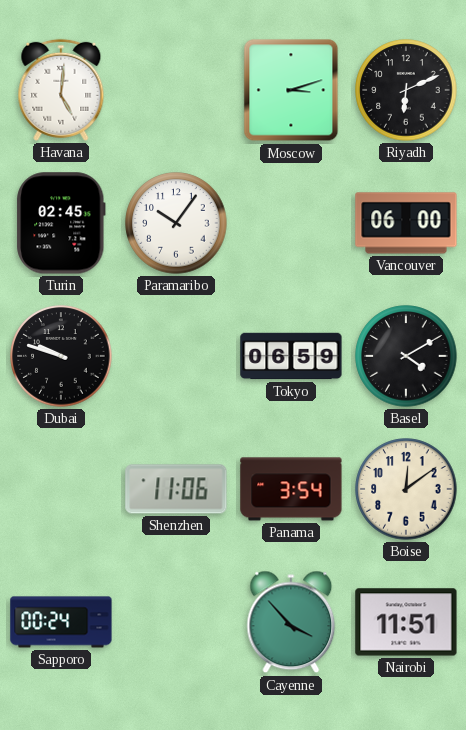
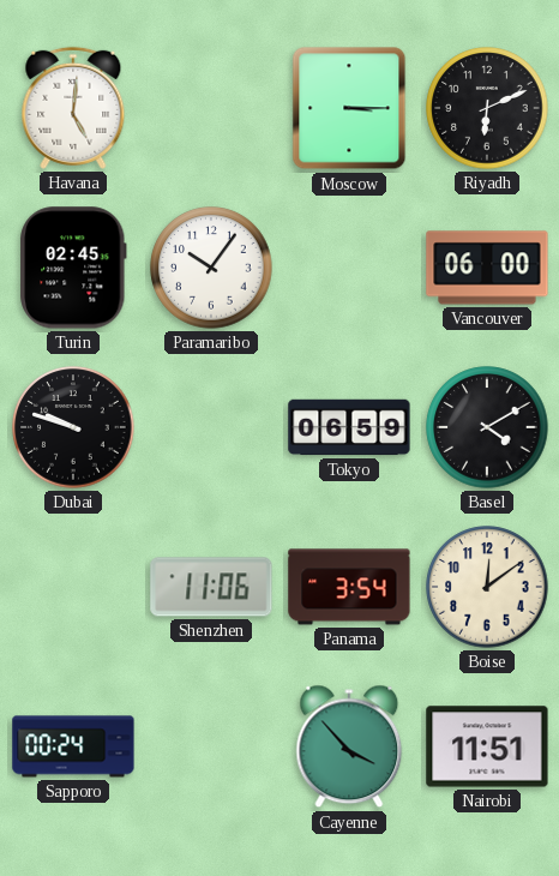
Moscow: 3:12 -> 3:15 (349, 108)
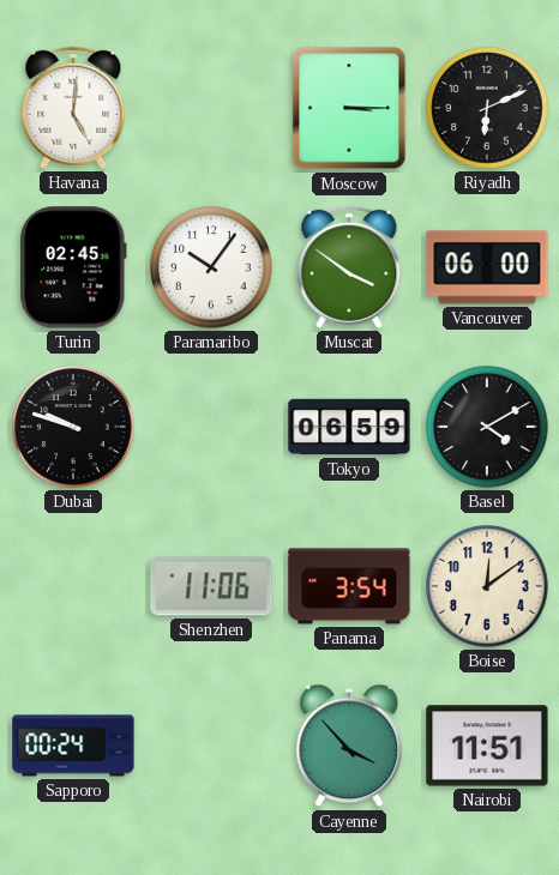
Muscat: none -> 3:51 (349, 267)
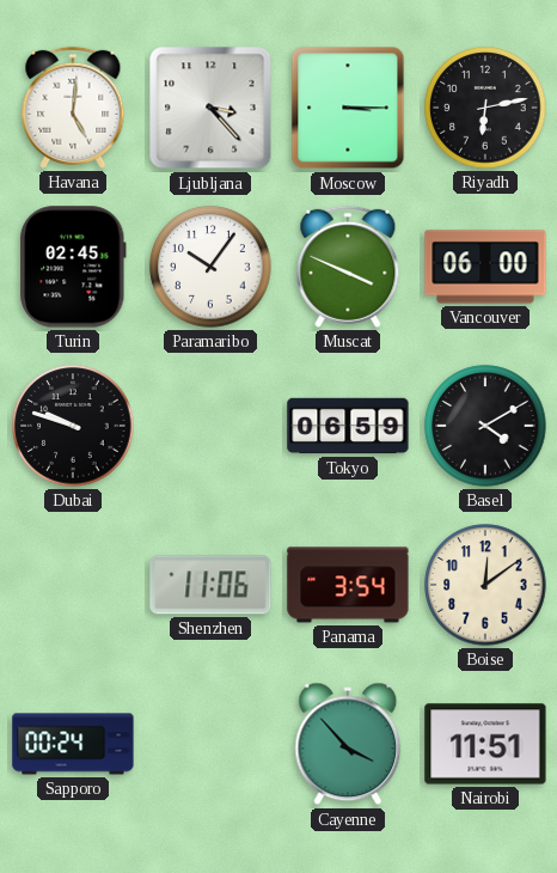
Ljubljana: none -> 3:23 (210, 108)
Riyadh: 6:11 -> 6:13 (485, 108)
Muscat: 3:51 -> 3:49 (348, 267)
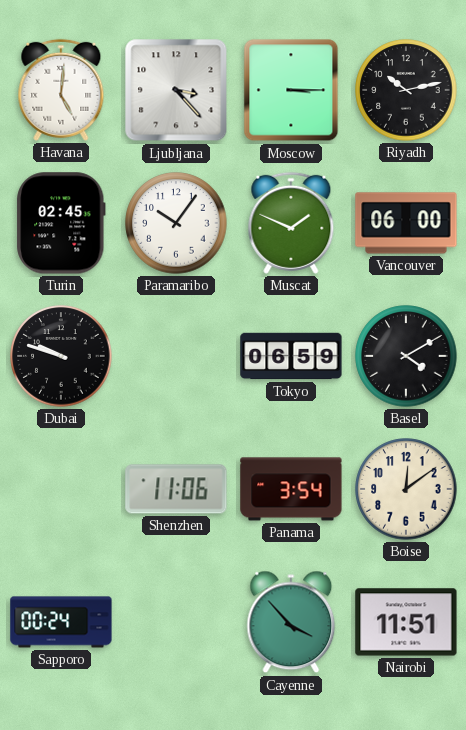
Riyadh: 6:13 -> 10:13 (406, 90)
Muscat: 3:49 -> 1:49 (291, 223)
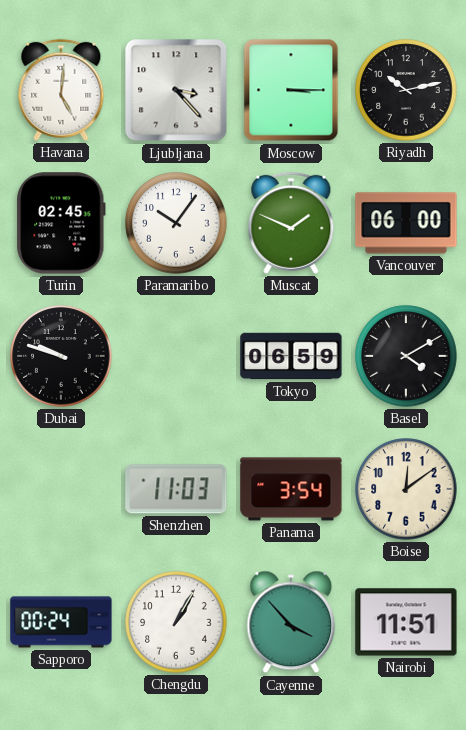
Shenzhen: 11:06 -> 11:03 (176, 489)
Chengdu: none -> 1:05 (176, 622)
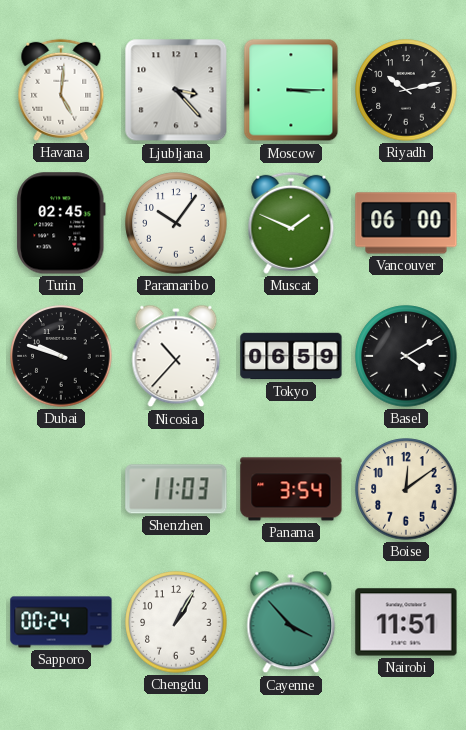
Nicosia: none -> 10:37 (176, 356)
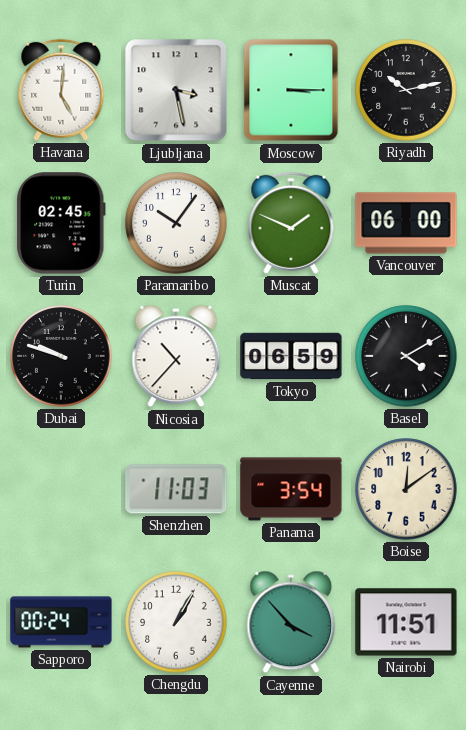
Ljubljana: 3:23 -> 3:28 (176, 90)
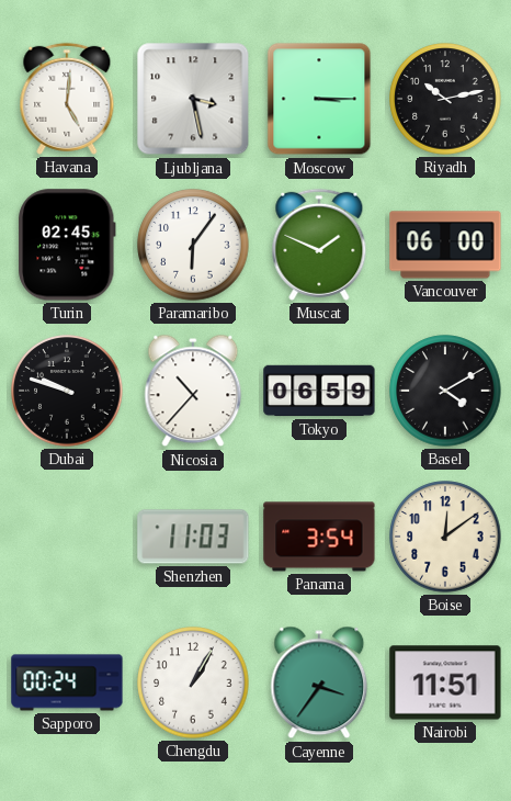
Paramaribo: 10:06 -> 6:06 (193, 245)
Cayenne: 3:53 -> 3:36 (319, 682)
